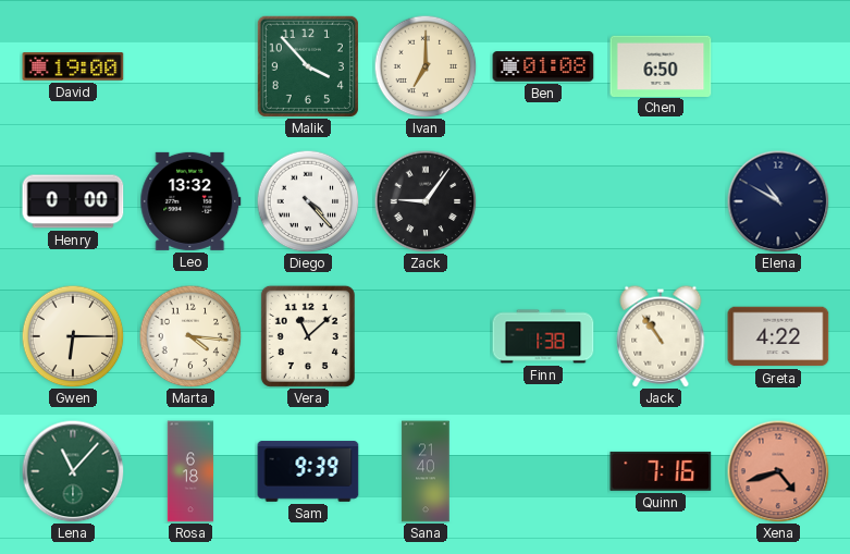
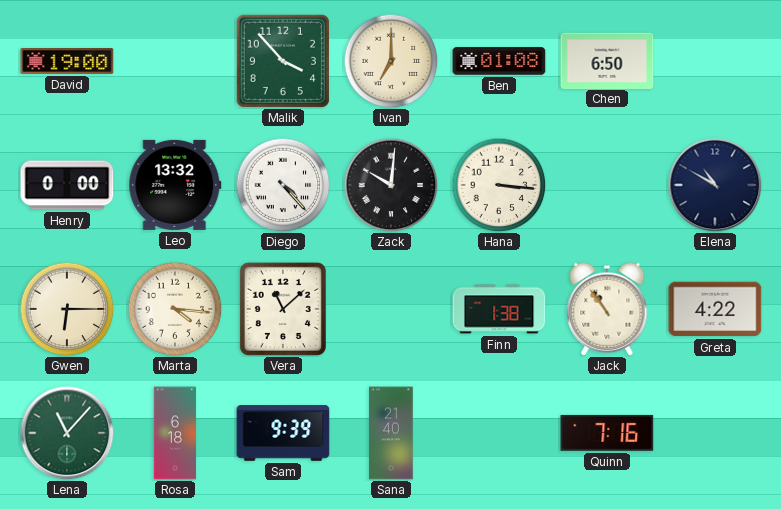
Zack: 9:06 -> 10:01 (391, 185)
Hana: none -> 3:16 (499, 185)
Xena: 4:42 -> none (778, 471)
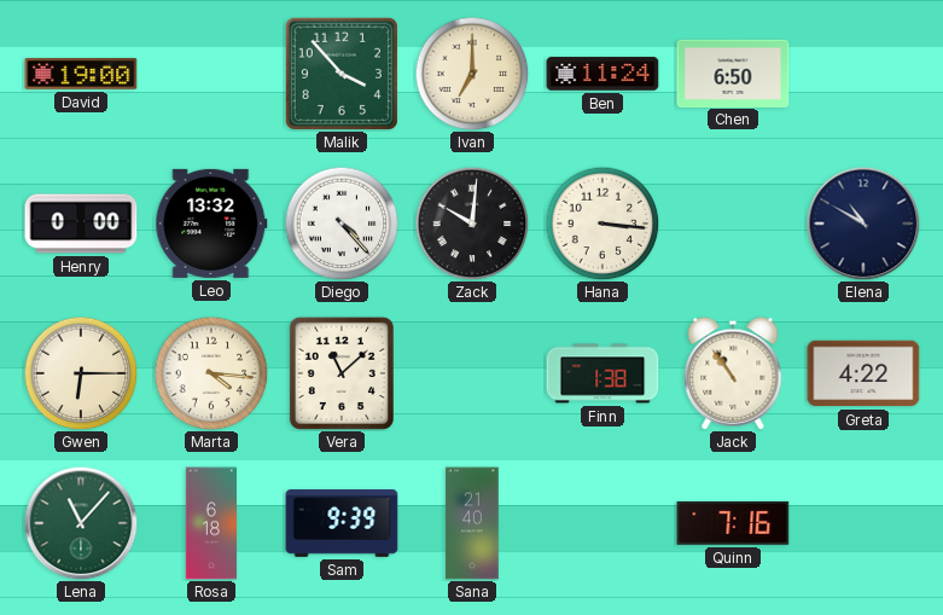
Ben: 01:08 -> 11:24 (603, 74)
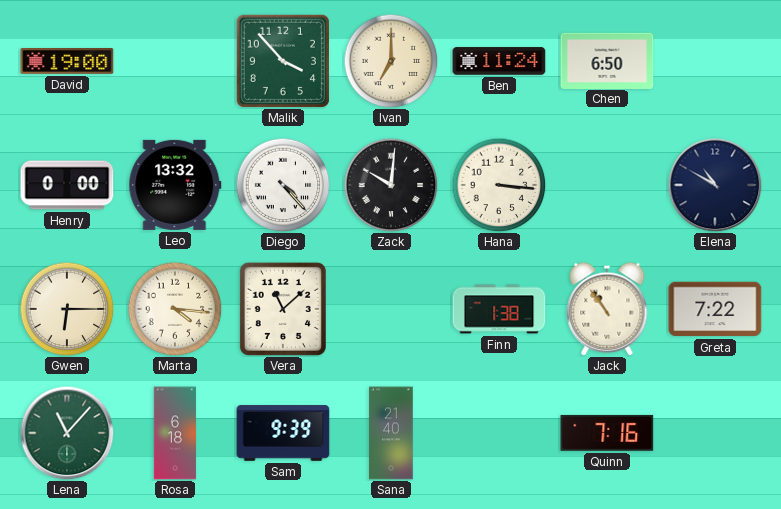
Greta: 4:22 -> 7:22 (715, 309)
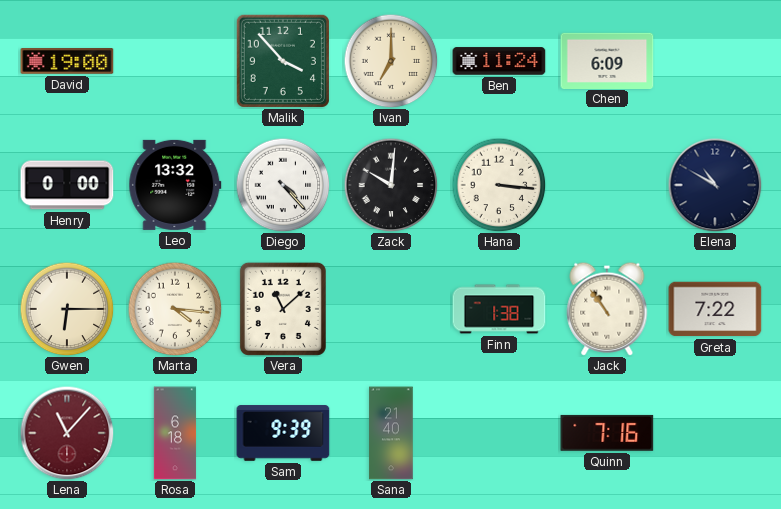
Chen: 6:50 -> 6:09 (607, 60)
Lena dial: green -> burgundy (67, 433)
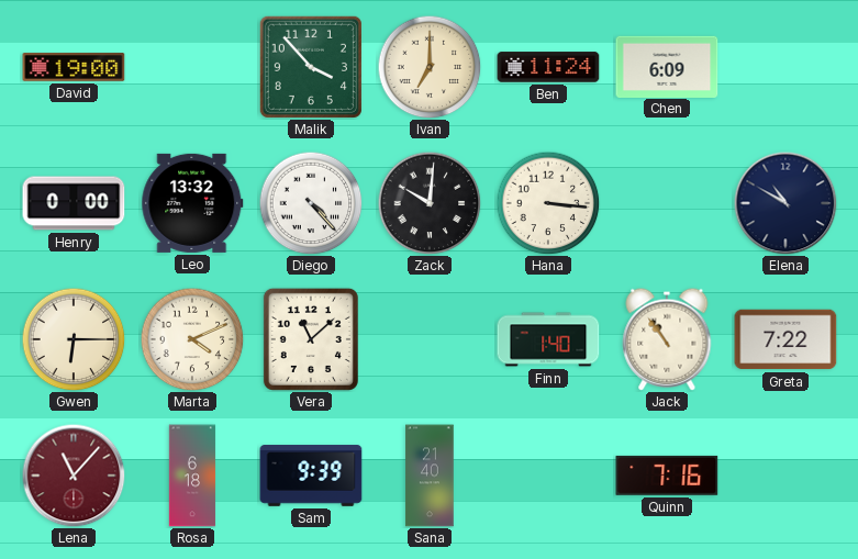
Marta: 4:16 -> 4:11 (192, 339)
Finn: 1:38 -> 1:40 (548, 339)
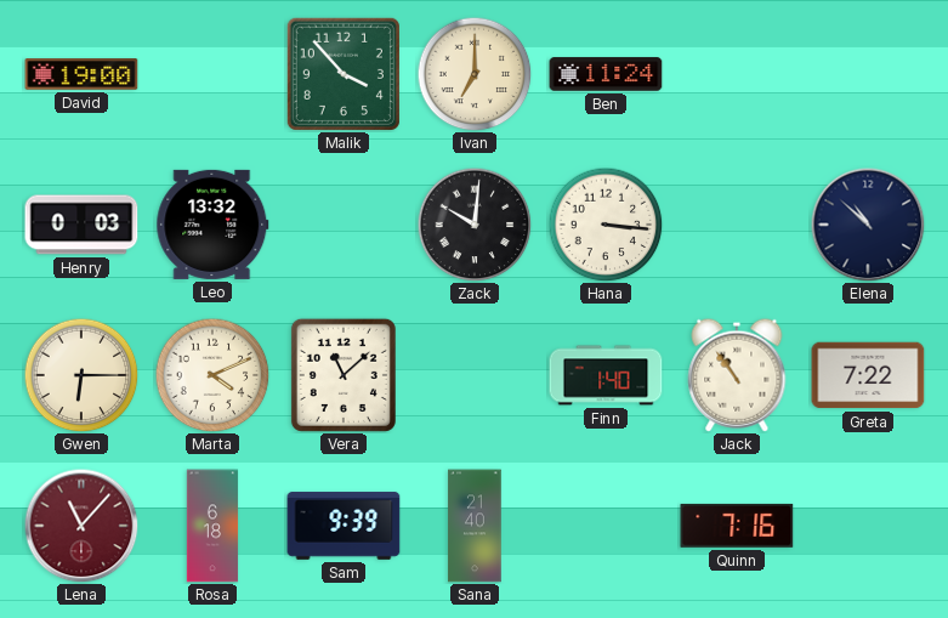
Chen: 6:09 -> none (667, 66)
Henry: 0:00 -> 0:03 (81, 225)
Diego: 4:23 -> none (311, 203)
Elena: 10:50 -> 10:52 (868, 225)
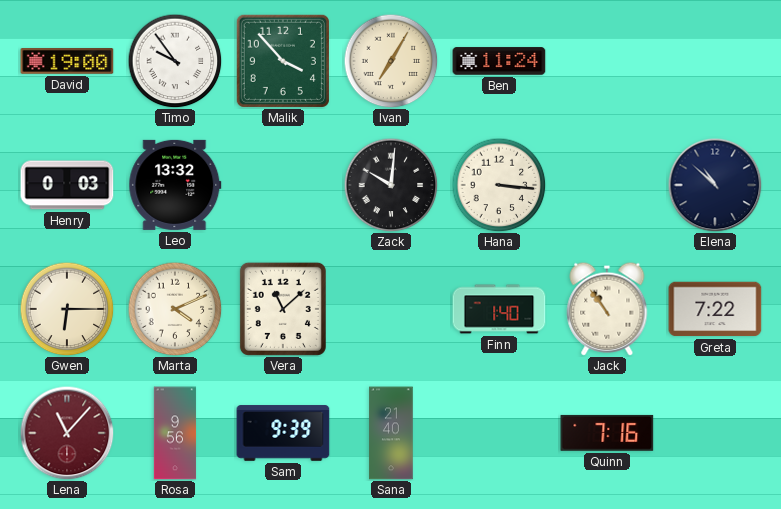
Timo: none -> 9:54 (175, 61)
Ivan: 7:00 -> 7:05 (391, 61)
Rosa: 6:18 -> 9:56 (175, 433)
